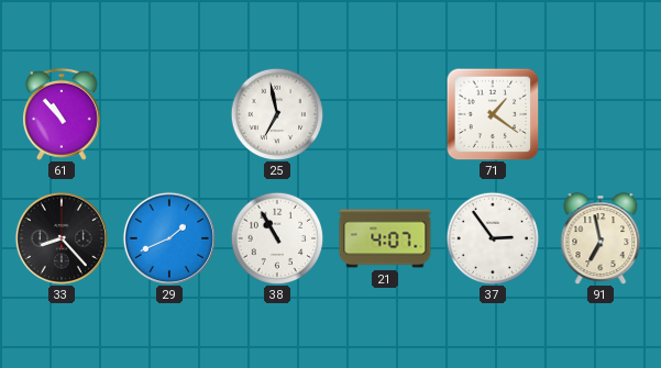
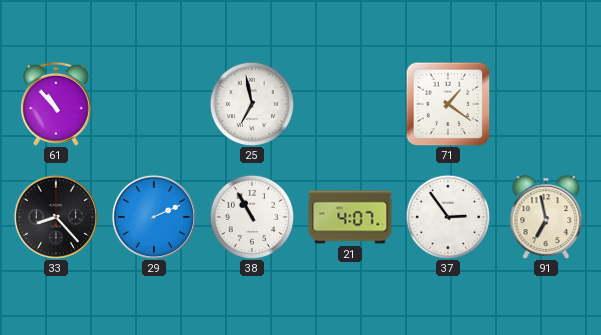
29: 1:41 -> 2:11 (154, 217)
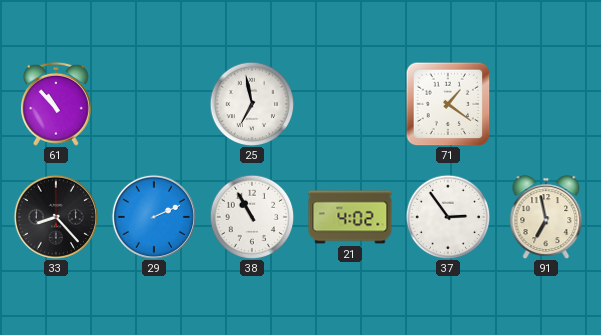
21: 4:07 -> 4:02 (350, 217)
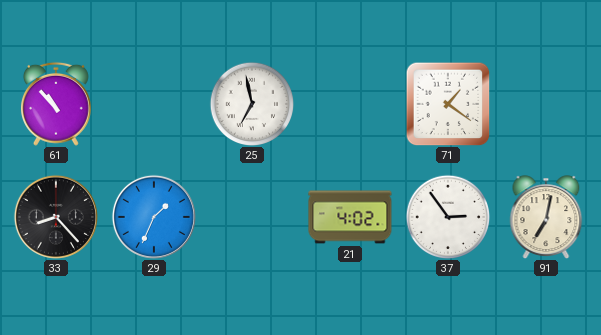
29: 2:11 -> 1:34 (154, 217)
38: 10:55 -> none (252, 217)
91: 6:58 -> 7:02 (546, 217)
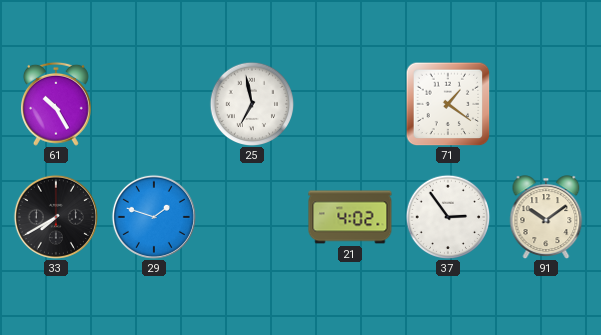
61: 10:53 -> 10:25 (56, 104)
33: 8:23 -> 7:40 (56, 217)
29: 1:34 -> 1:48 (154, 217)
91: 7:02 -> 10:09 (546, 217)
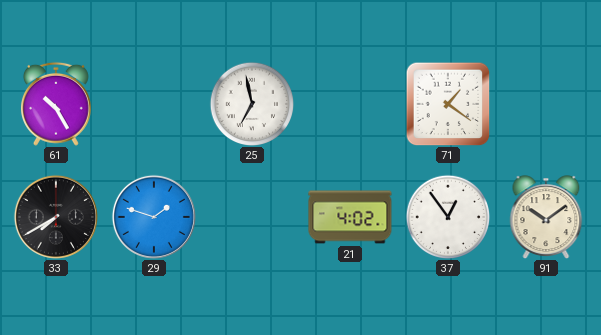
37: 2:54 -> 12:54 (448, 217)
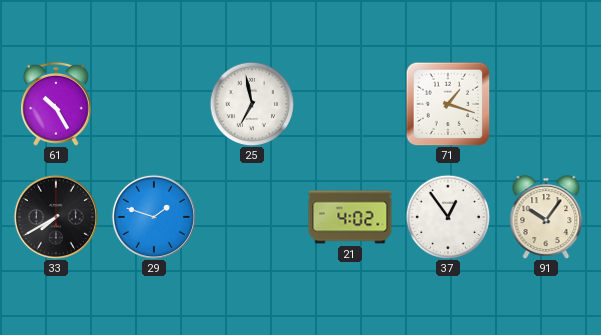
71: 1:21 -> 1:18 (448, 104)
91: 10:09 -> 10:06 (546, 217)
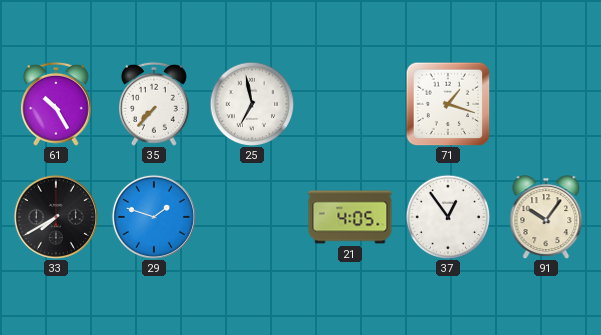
35: none -> 7:37 (154, 104)
21: 4:02 -> 4:05 (350, 217)
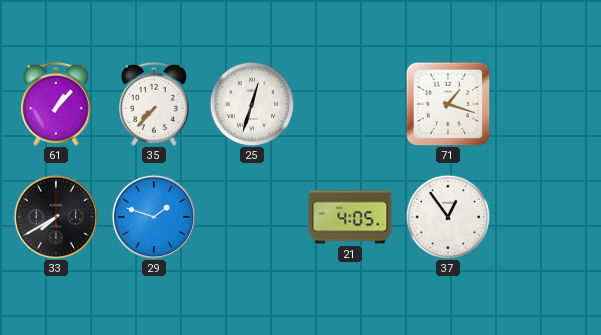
61: 10:25 -> 1:07 (56, 104)
25: 6:58 -> 12:33 (252, 104)
91: 10:06 -> none (546, 217)
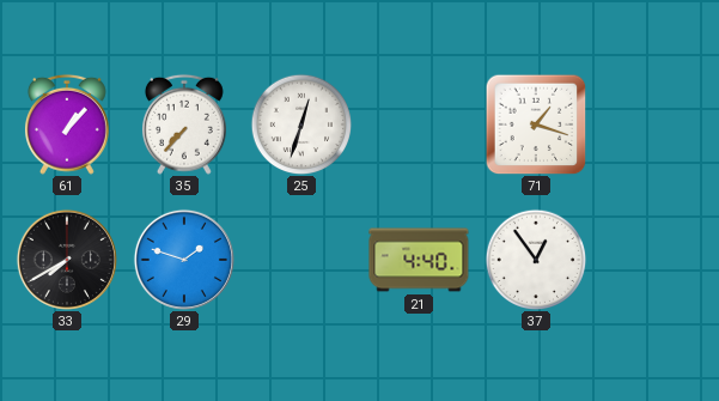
21: 4:05 -> 4:40 (419, 260)
